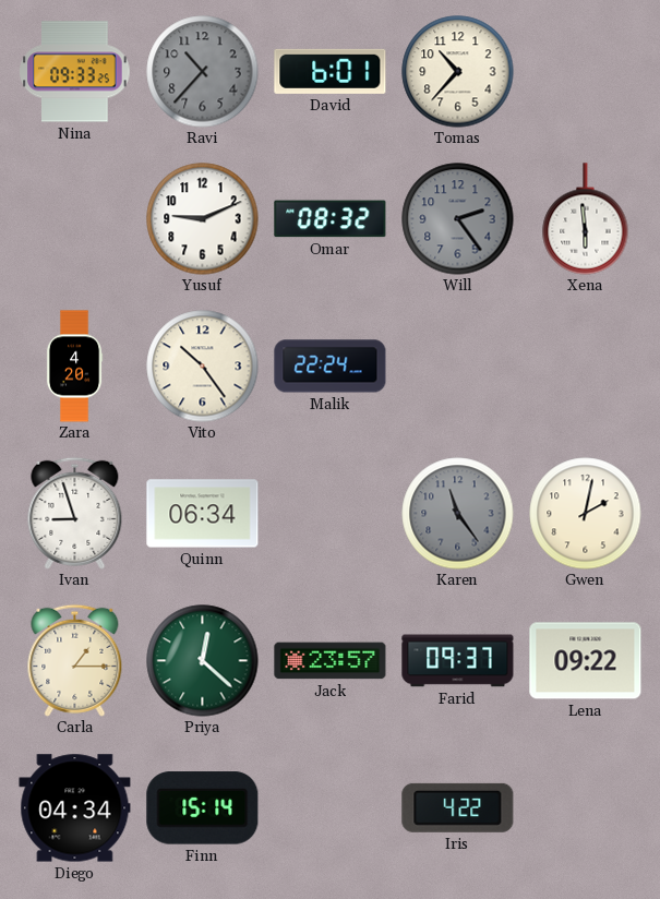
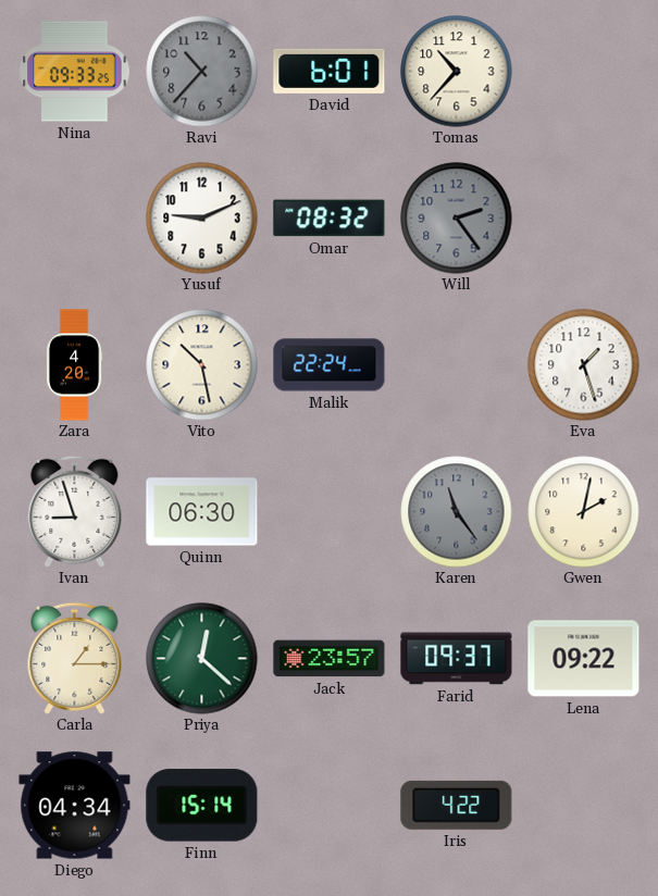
Xena: 5:59 -> none (586, 219)
Vito: 10:24 -> 10:28 (202, 365)
Eva: none -> 1:27 (584, 365)
Quinn: 06:34 -> 06:30 (202, 512)
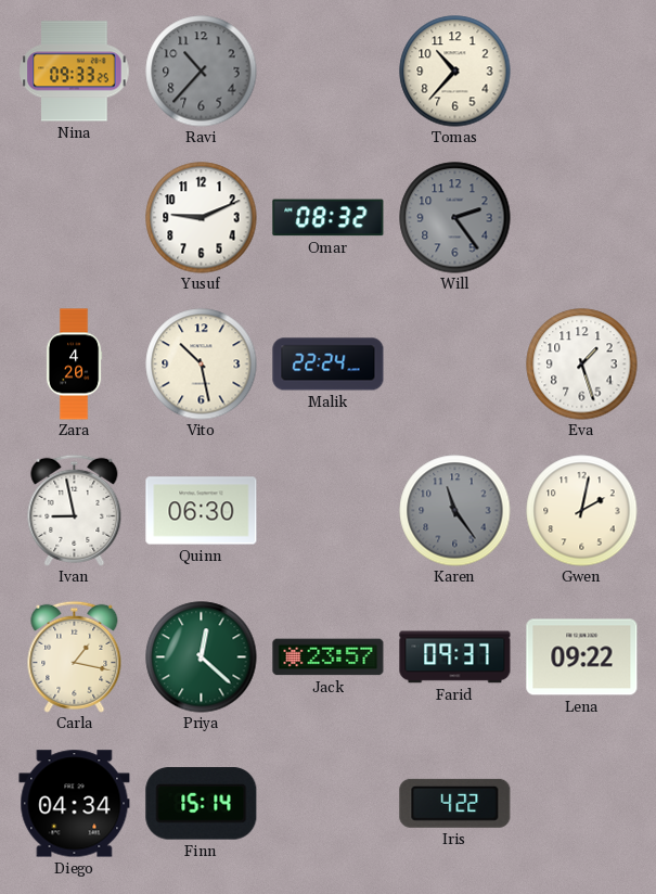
David: 6:01 -> none (330, 71)
Ivan: 8:57 -> 8:58 (75, 510)
Carla: 1:15 -> 1:17 (75, 656)
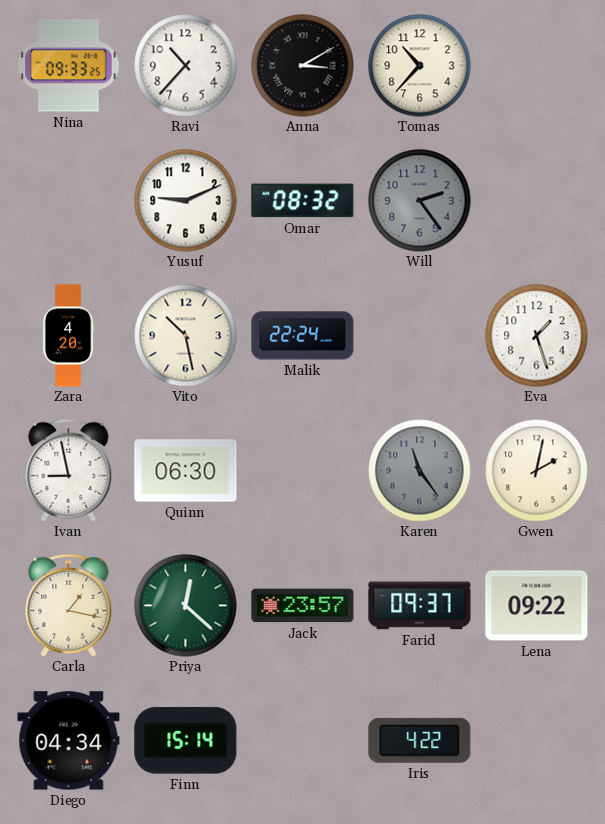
Ravi dial: grey -> white (186, 66)
Anna: none -> 3:10 (303, 66)
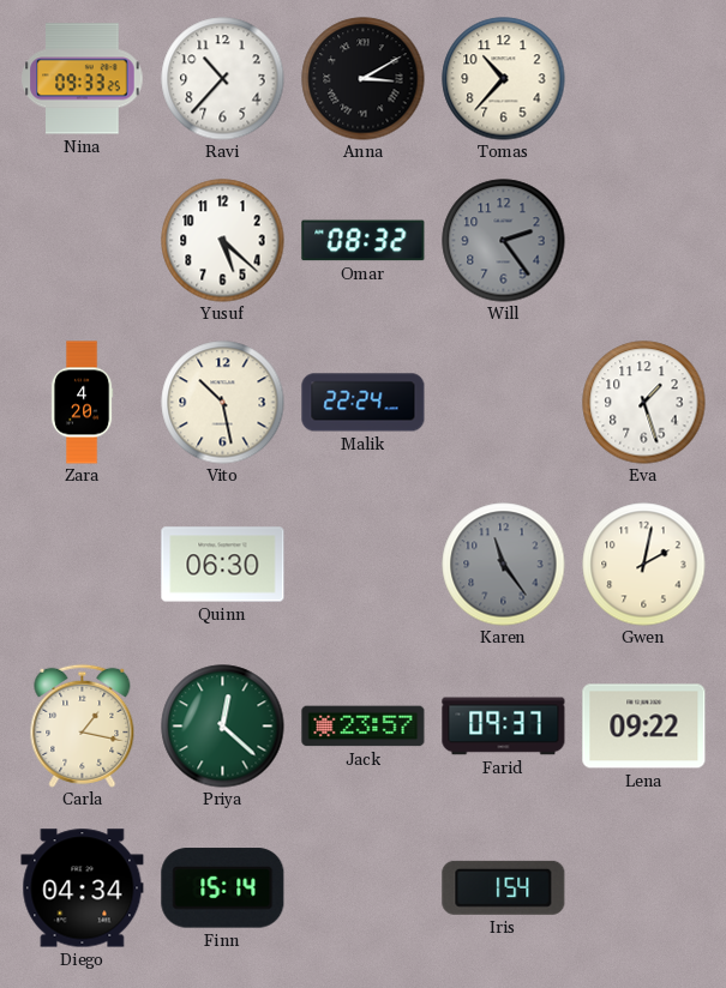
Yusuf: 9:11 -> 5:22 (223, 241)
Ivan: 8:58 -> none (69, 470)
Iris: 4:22 -> 1:54 (504, 887)
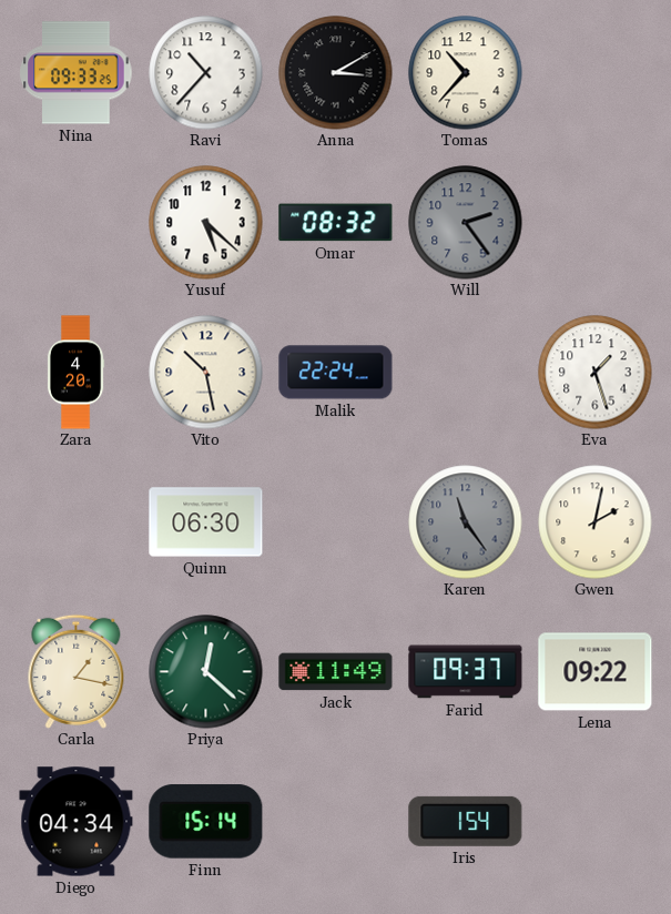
Jack: 23:57 -> 11:49 (336, 672)
